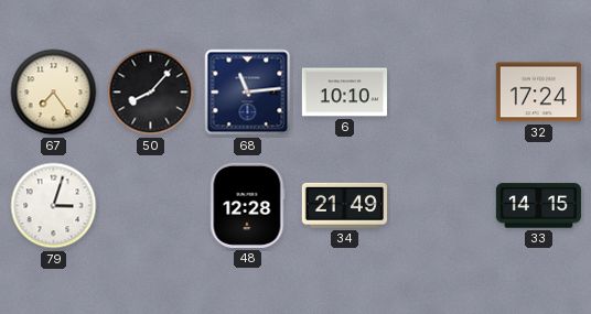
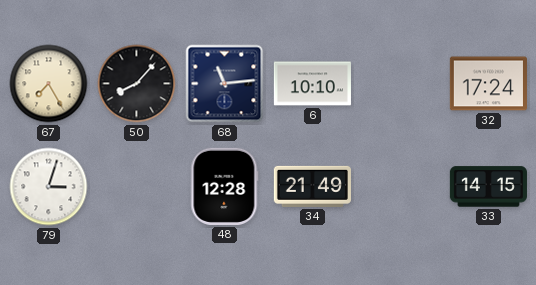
67: 7:24 -> 7:25 (49, 84)
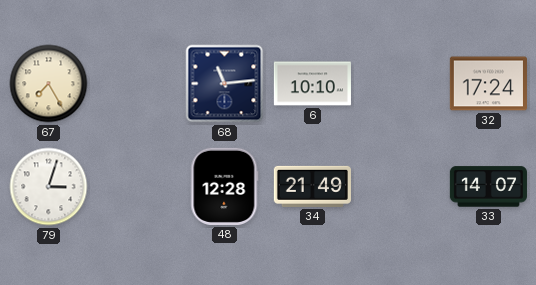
50: 8:07 -> none (137, 84)
33: 14:15 -> 14:07 (488, 187)
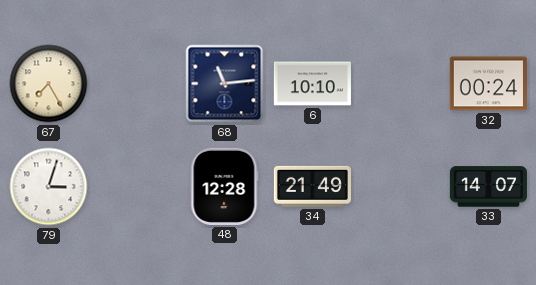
32: 17:24 -> 00:24 (488, 84)
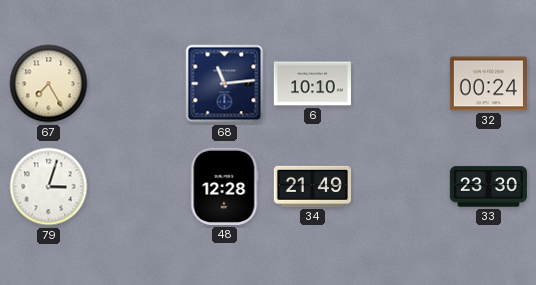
33: 14:07 -> 23:30 (488, 187)
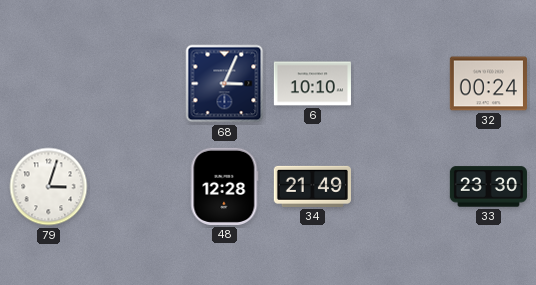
67: 7:25 -> none (49, 84)
68: 11:14 -> 3:04 (225, 84)
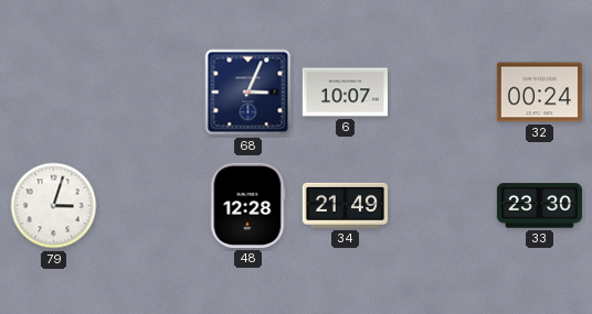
6: 10:10 -> 10:07 (345, 93)
